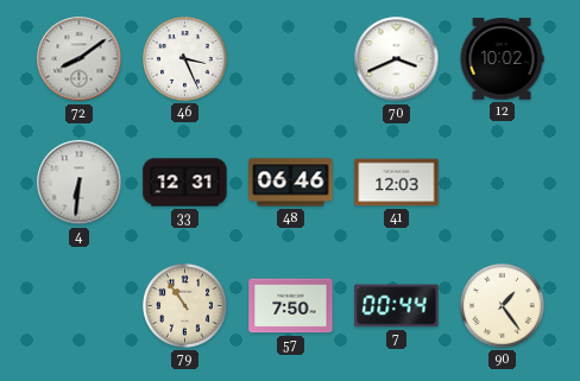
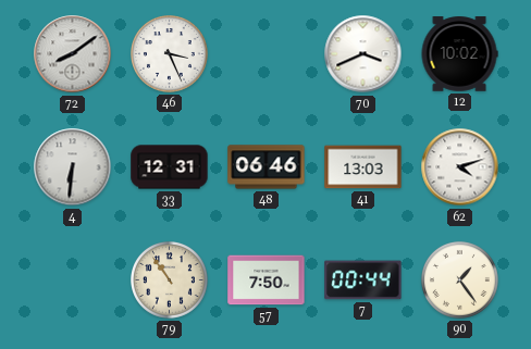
41: 12:03 -> 13:03 (363, 167)
62: none -> 4:12 (460, 167)
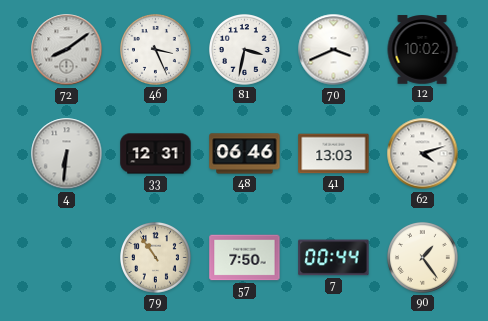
81: none -> 3:32 (245, 50)
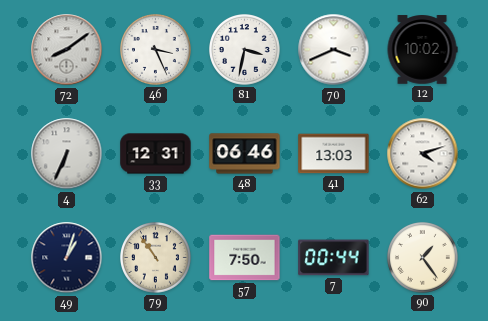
4: 6:31 -> 6:34 (67, 154)
49: none -> 1:03 (67, 258)
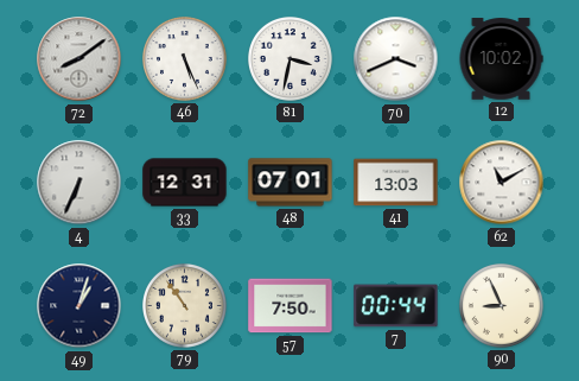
46: 3:26 -> 5:26 (185, 59)
48: 06:46 -> 07:01 (291, 183)
62: 4:12 -> 11:10 (502, 183)
90: 1:24 -> 8:56 (502, 306)
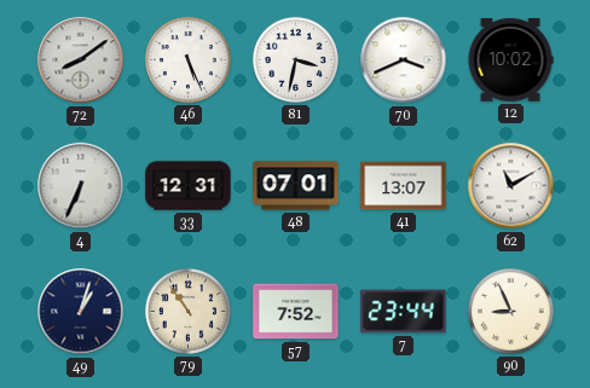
41: 13:03 -> 13:07 (404, 186)
57: 7:50 -> 7:52 (296, 312)
7: 00:44 -> 23:44 (404, 312)
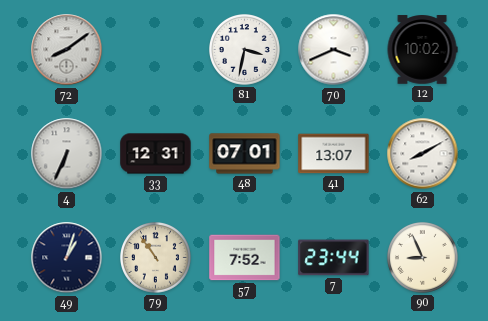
46: 5:26 -> none (189, 60)
62: 11:10 -> 8:10 (423, 154)
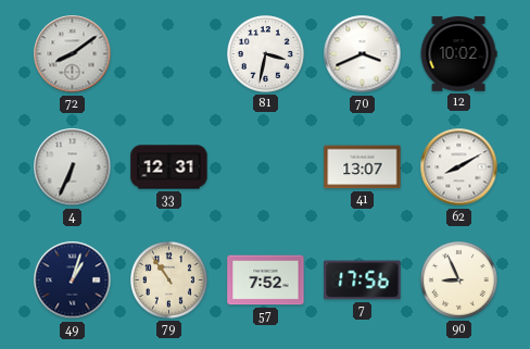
48: 07:01 -> none (245, 154)
7: 23:44 -> 17:56 (363, 281)
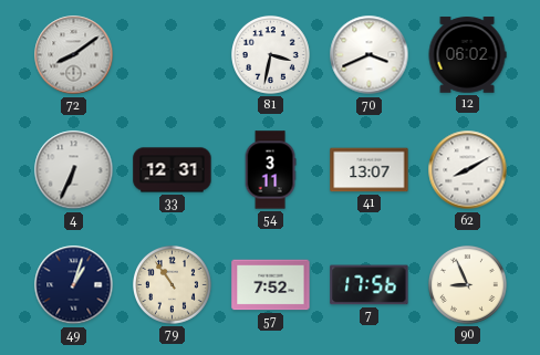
12: 10:02 -> 06:02 (467, 55)
54: none -> 3:11 (270, 170)
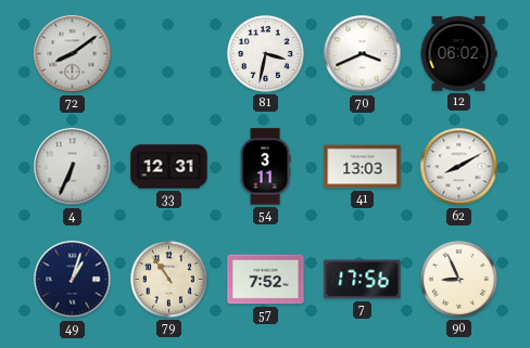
41: 13:07 -> 13:03 (363, 167)
